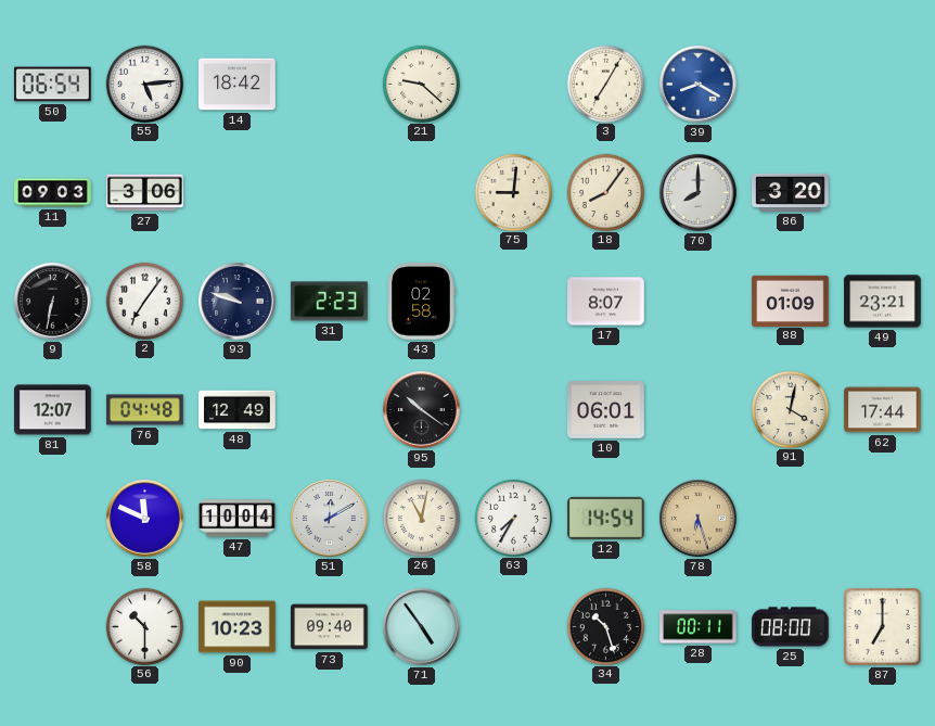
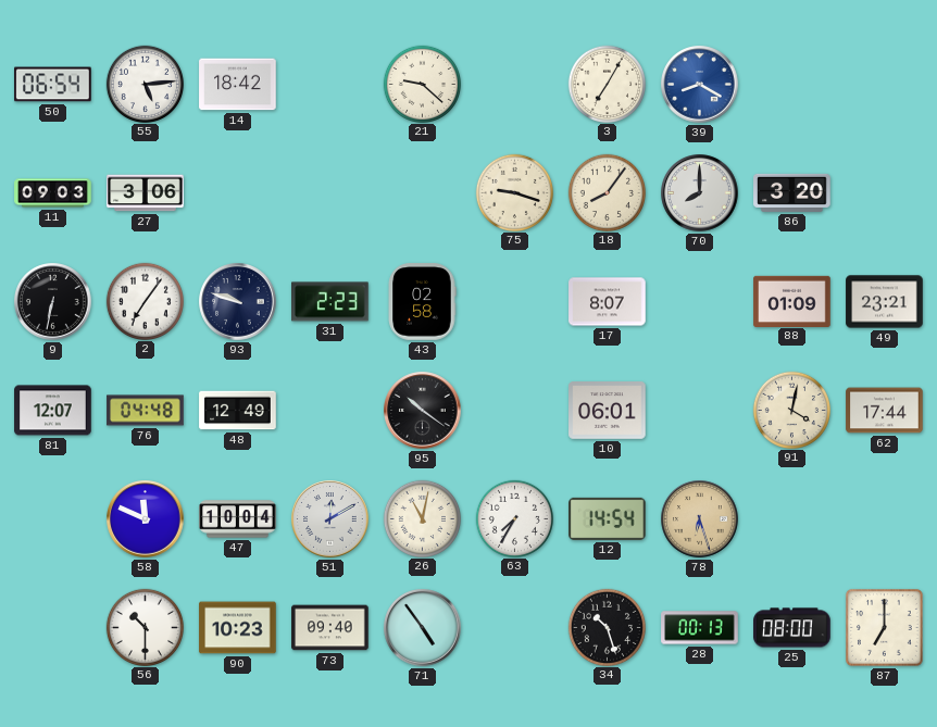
75: 9:01 -> 9:18 (514, 192)
28: 00:11 -> 00:13 (700, 628)
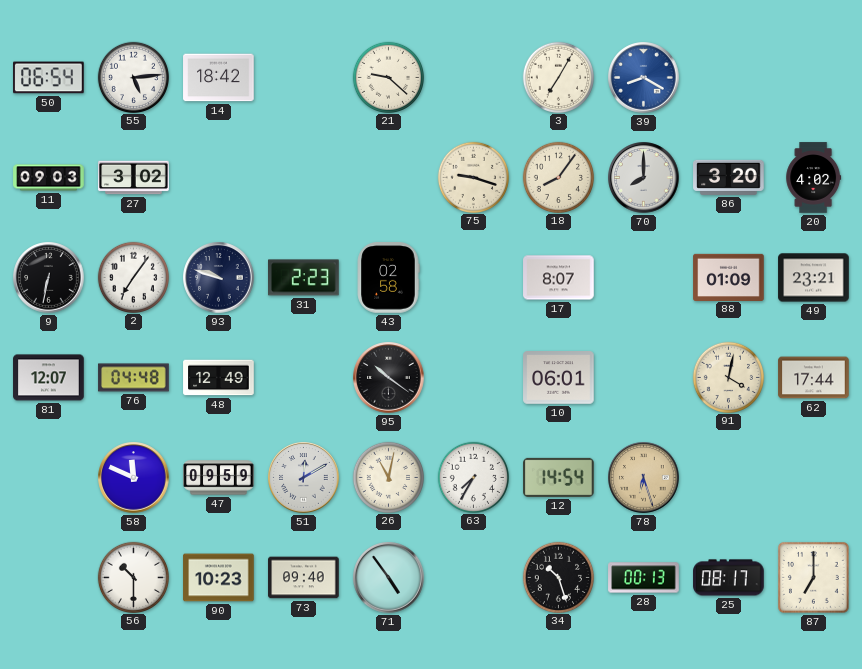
27: 3:06 -> 3:02 (134, 178)
20: none -> 4:02 (814, 178)
47: 10:04 -> 09:59 (219, 478)
25: 08:00 -> 08:17 (729, 578)
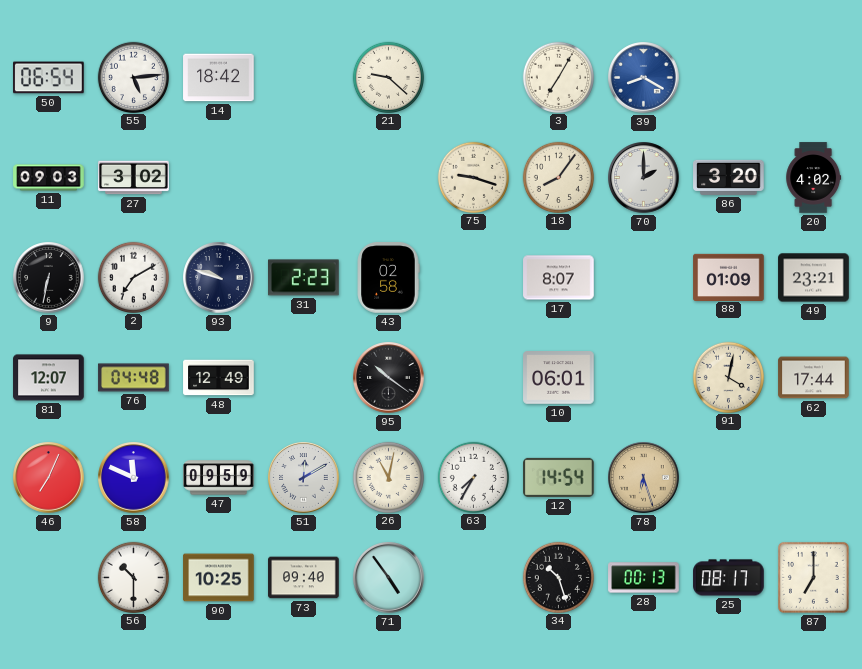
70: 8:00 -> 2:00 (644, 178)
2: 7:06 -> 7:10 (133, 277)
46: none -> 7:04 (49, 478)
90: 10:23 -> 10:25 (219, 578)
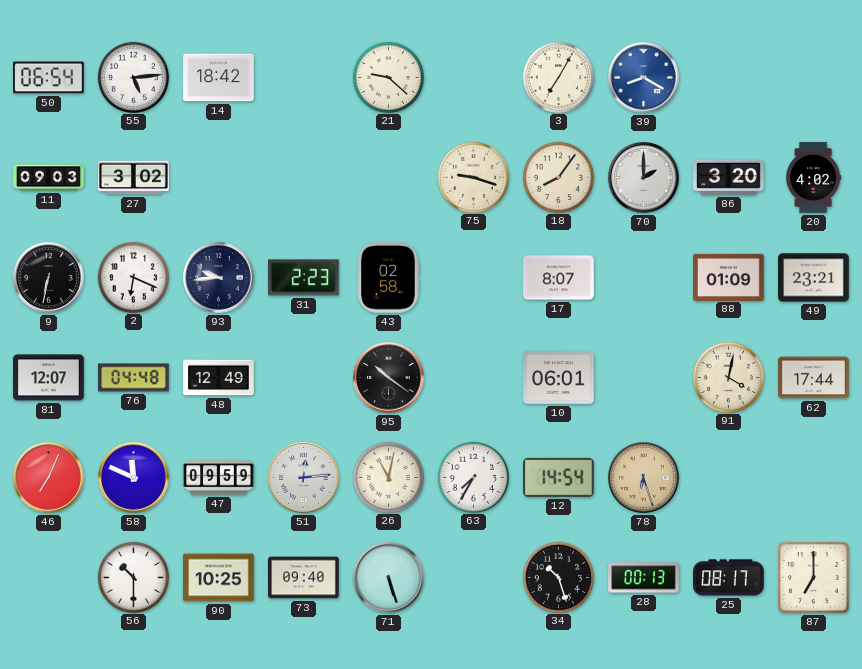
2: 7:10 -> 6:19 (133, 277)
93: 9:48 -> 9:44 (219, 278)
51: 12:10 -> 12:14 (304, 478)
71: 4:54 -> 5:27 (389, 578)
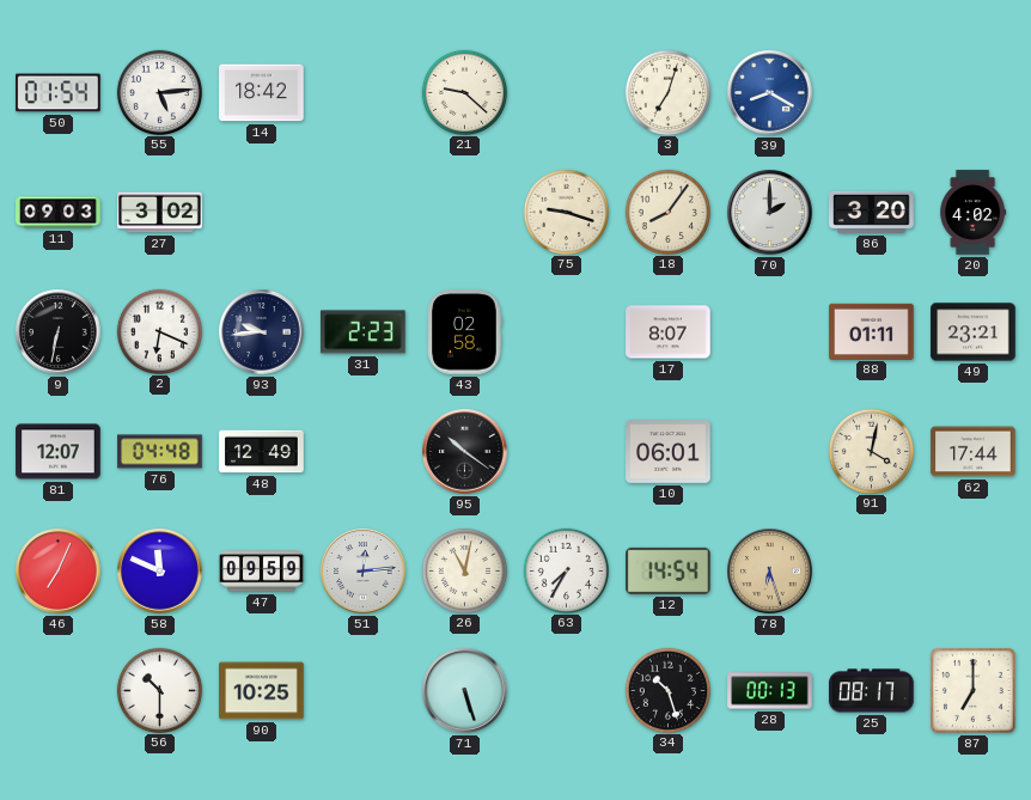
50: 06:54 -> 01:54 (59, 93)
3: 7:05 -> 7:03 (667, 92)
88: 01:09 -> 01:11 (872, 331)
73: 09:40 -> none (304, 578)
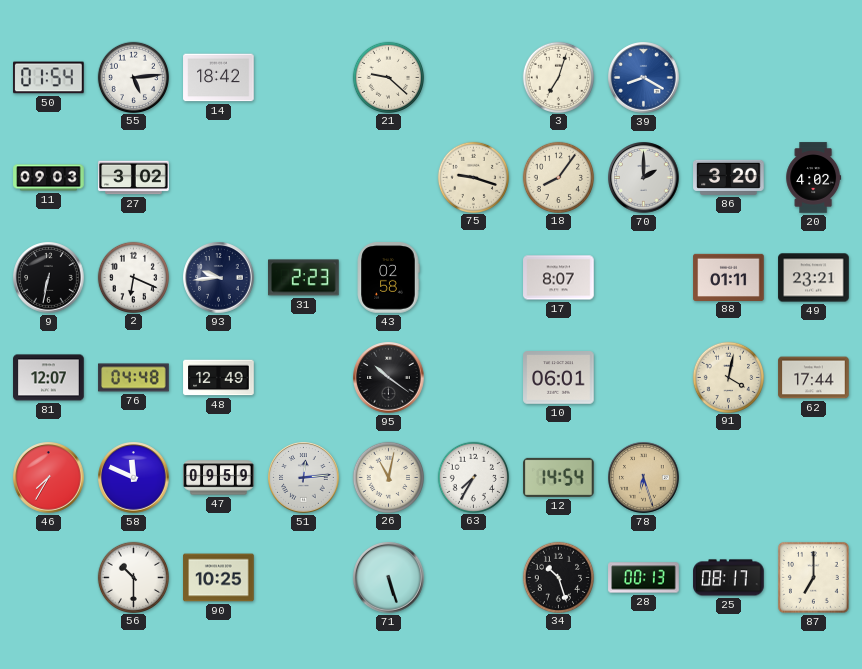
46: 7:04 -> 7:35 (49, 478)
